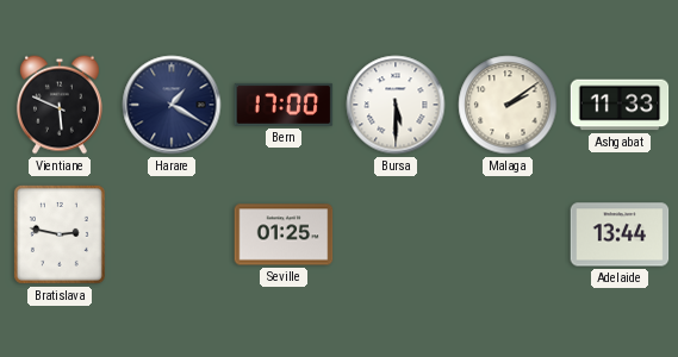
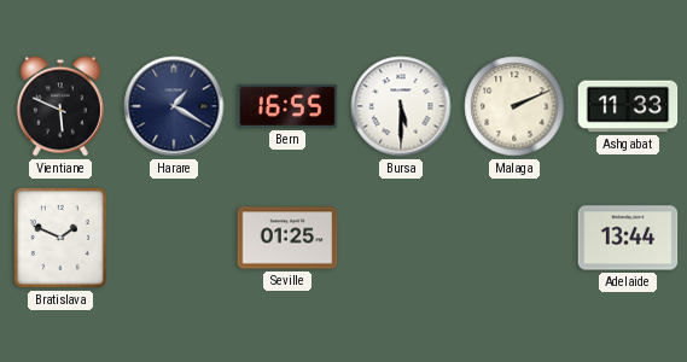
Bern: 17:00 -> 16:55 (287, 106)
Malaga: 2:09 -> 2:11 (514, 106)
Bratislava: 2:47 -> 1:49 (60, 238)
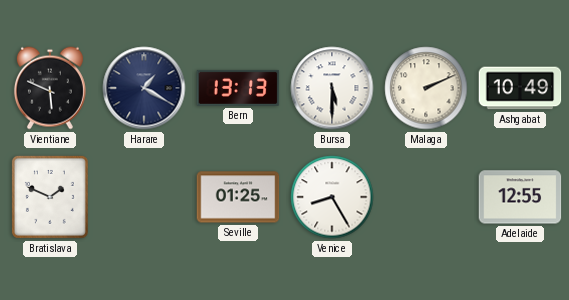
Bern: 16:55 -> 13:13 (238, 88)
Ashgabat: 11:33 -> 10:49 (520, 88)
Venice: none -> 8:25 (332, 197)
Adelaide: 13:44 -> 12:55 (520, 197)
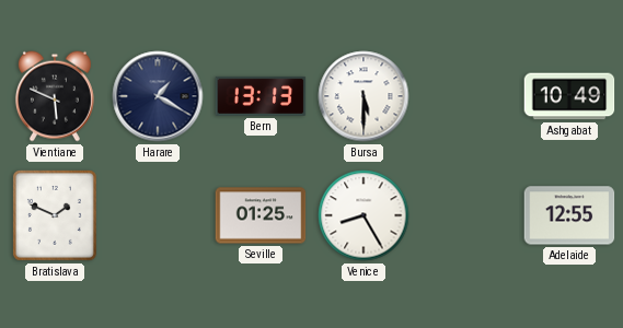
Malaga: 2:11 -> none (426, 88)
